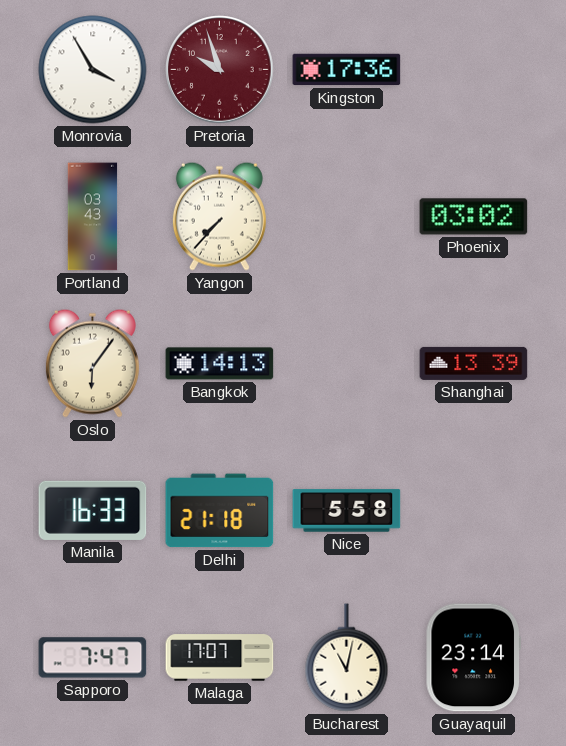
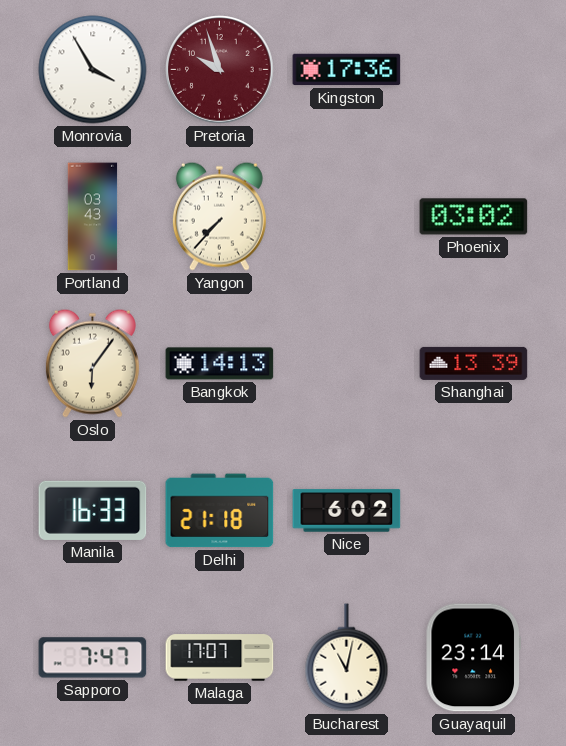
Nice: 5:58 -> 6:02 (347, 511)
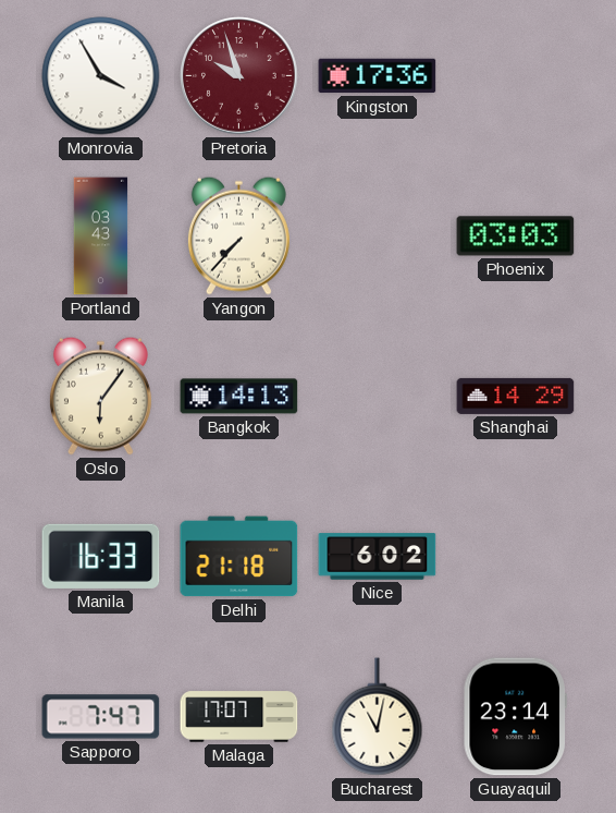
Phoenix: 03:02 -> 03:03 (516, 236)
Shanghai: 13:39 -> 14:29 (516, 396)
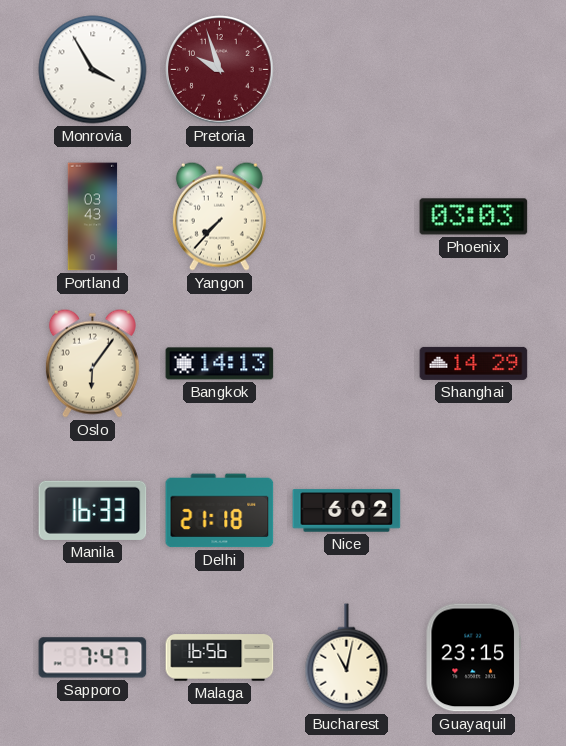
Kingston: 17:36 -> none (378, 76)
Malaga: 17:07 -> 16:56 (220, 658)
Guayaquil: 23:14 -> 23:15 (473, 658)
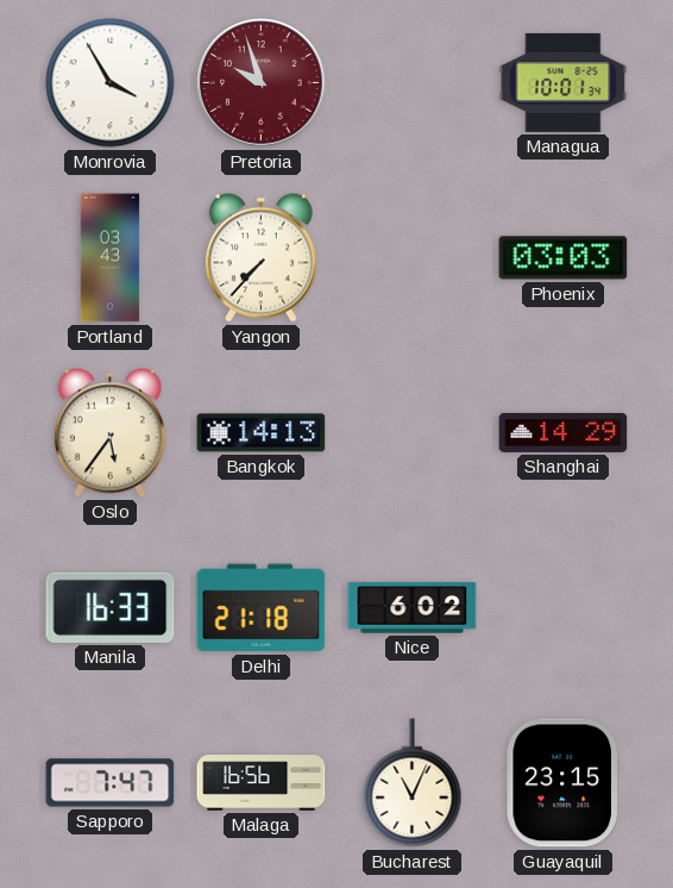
Managua: none -> 10:01 (564, 82)
Oslo: 6:06 -> 5:36 (109, 432)
Bucharest: 11:02 -> 11:04 (413, 783)
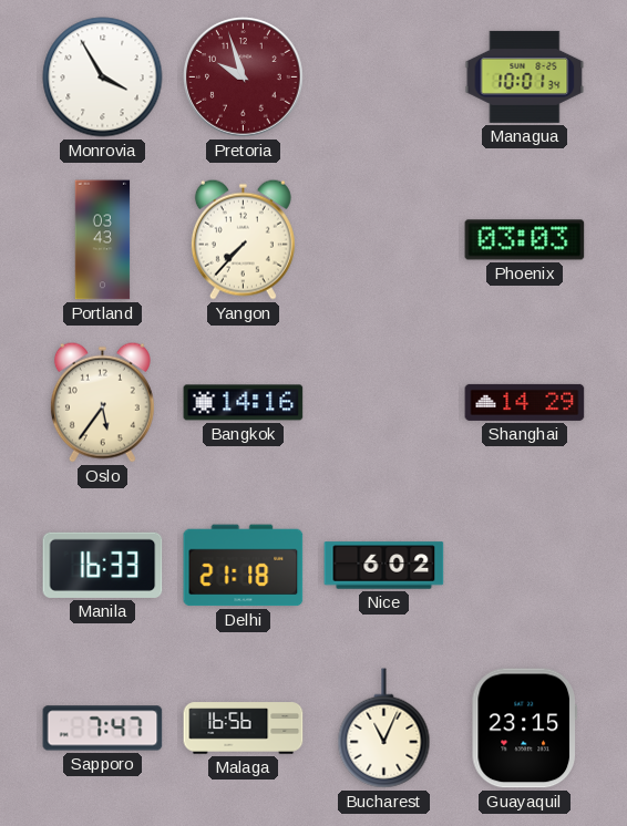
Bangkok: 14:13 -> 14:16 (244, 403)
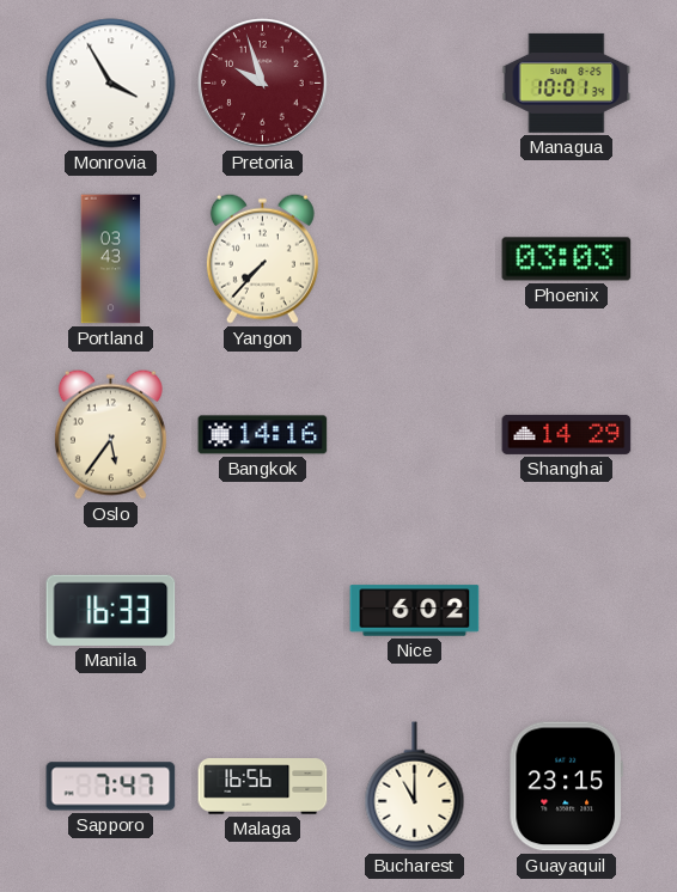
Delhi: 21:18 -> none (244, 566)
Bucharest: 11:04 -> 11:00 (415, 787)
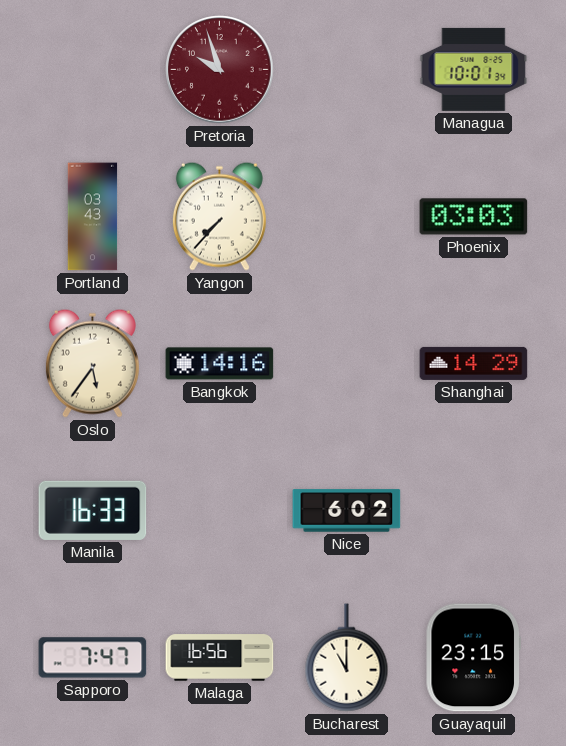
Monrovia: 3:55 -> none (111, 84)
